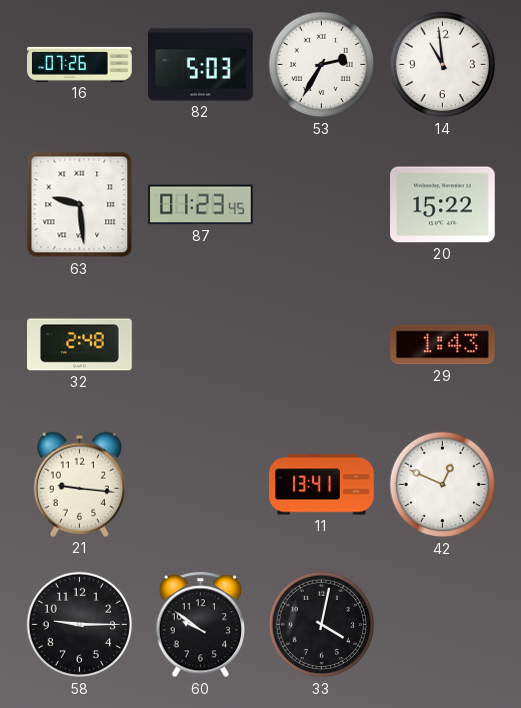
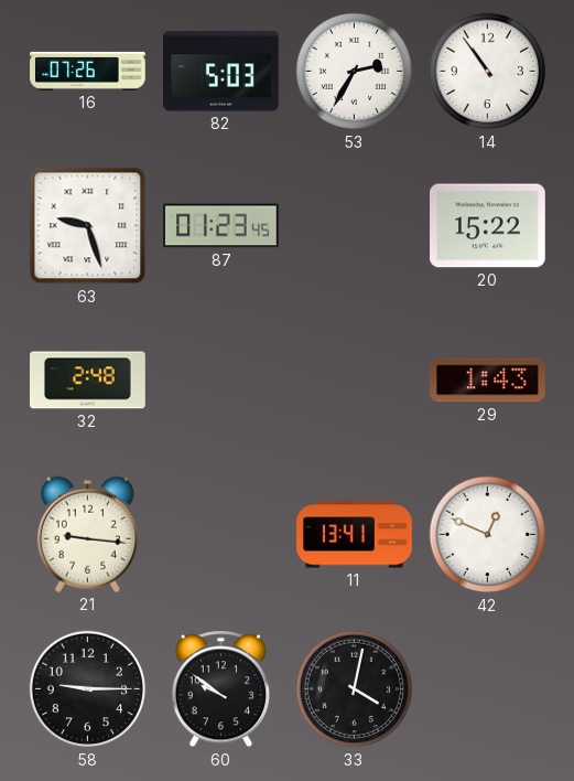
14: 10:59 -> 10:54 (488, 72)
63: 9:29 -> 9:27 (88, 226)
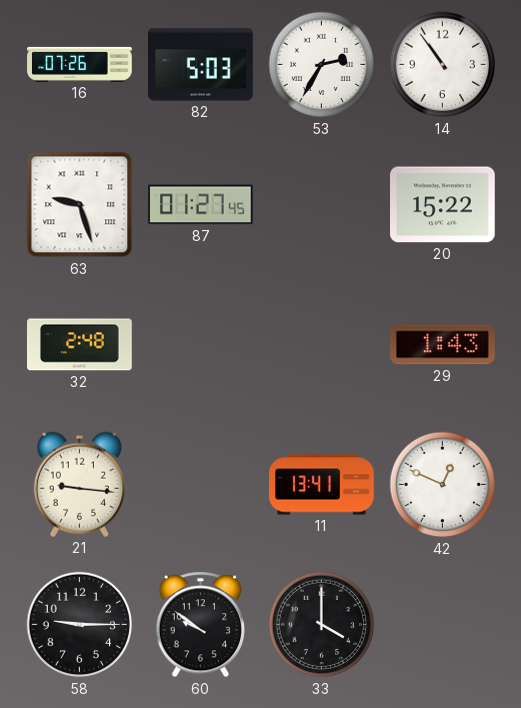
87: 01:23 -> 01:27 (201, 205)
33: 4:02 -> 4:00 (322, 625)
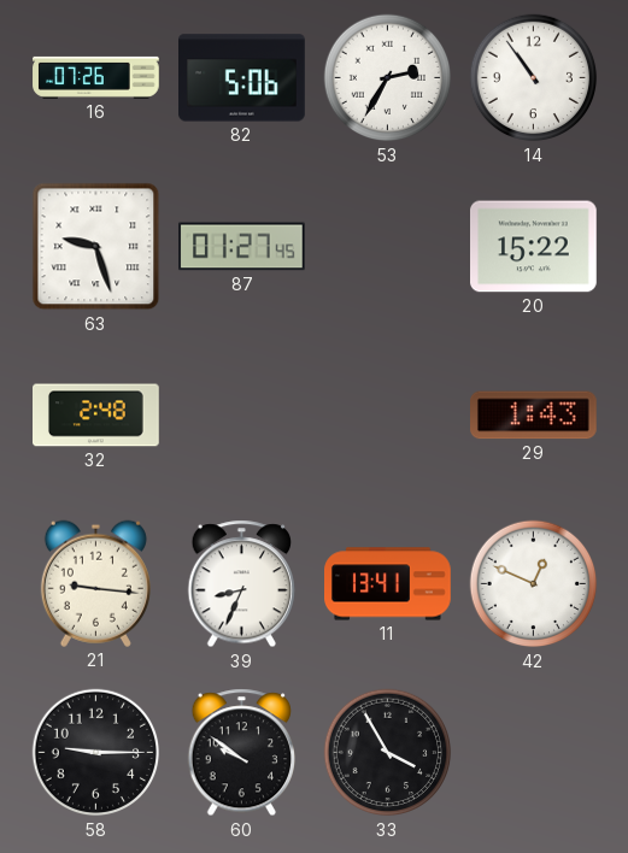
82: 5:03 -> 5:06 (242, 78)
39: none -> 8:34 (242, 584)
33: 4:00 -> 3:55 (388, 753)
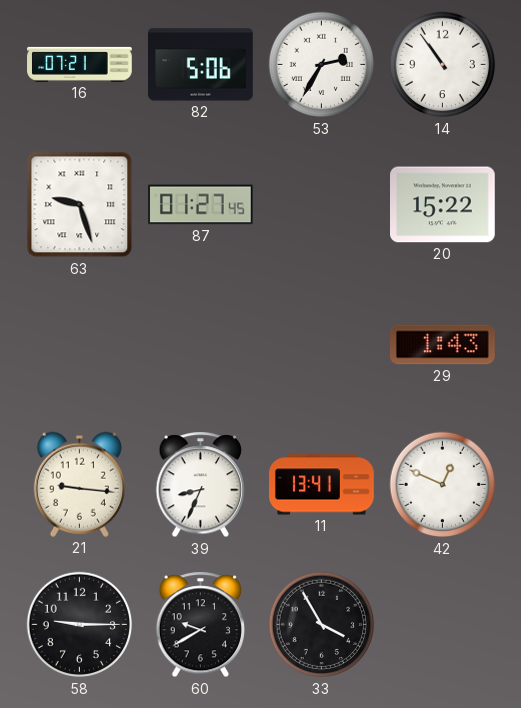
16: 07:26 -> 07:21 (80, 64)
32: 2:48 -> none (96, 416)
60: 9:51 -> 9:40 (201, 625)
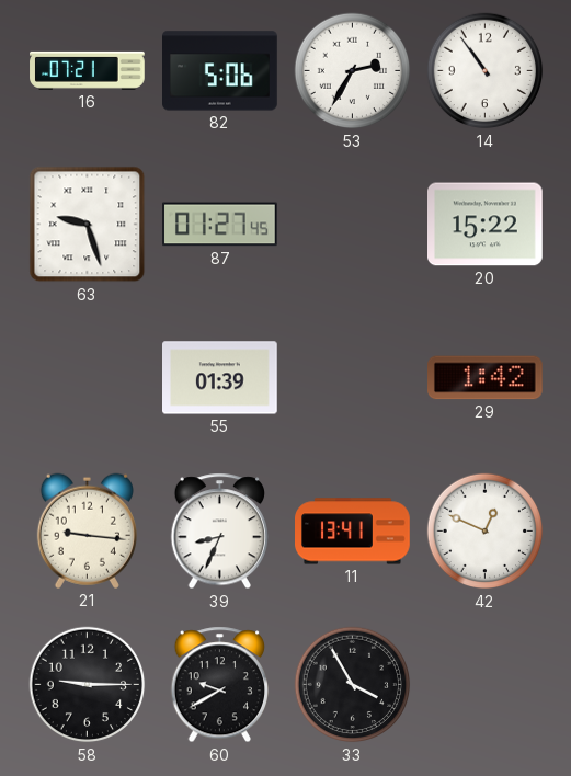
55: none -> 01:39 (220, 378)
29: 1:43 -> 1:42 (486, 378)
